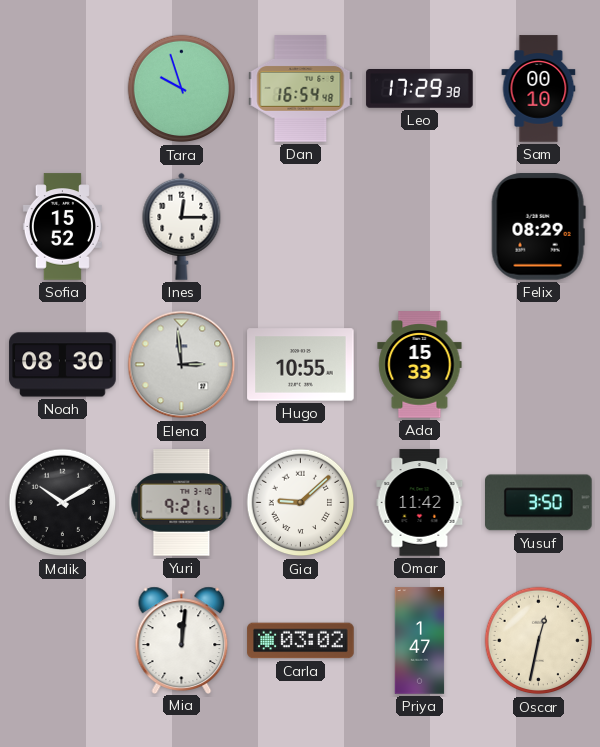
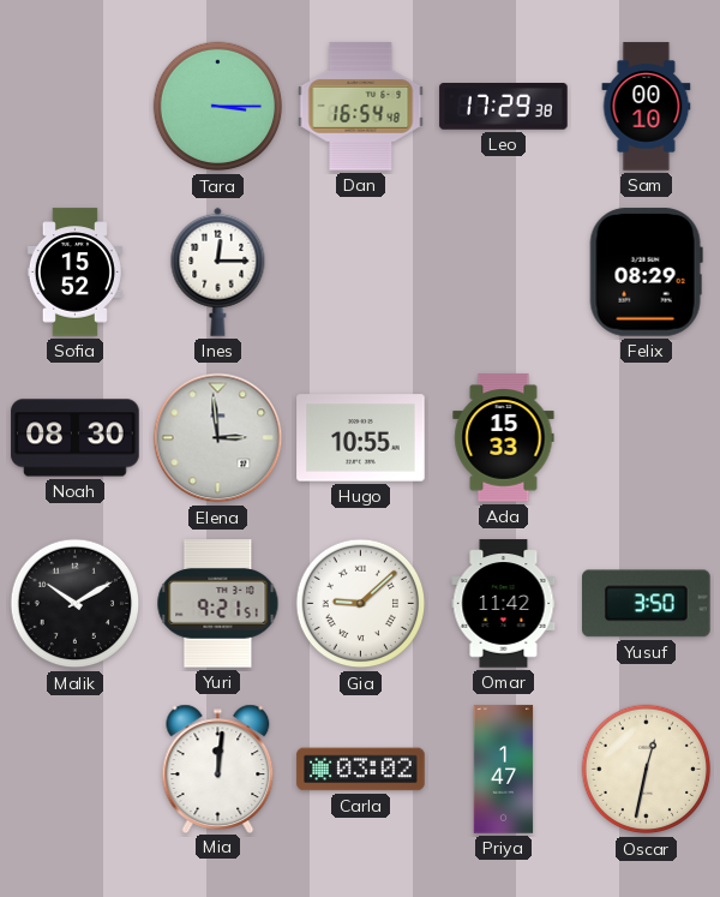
Tara: 9:57 -> 3:15 (218, 107)
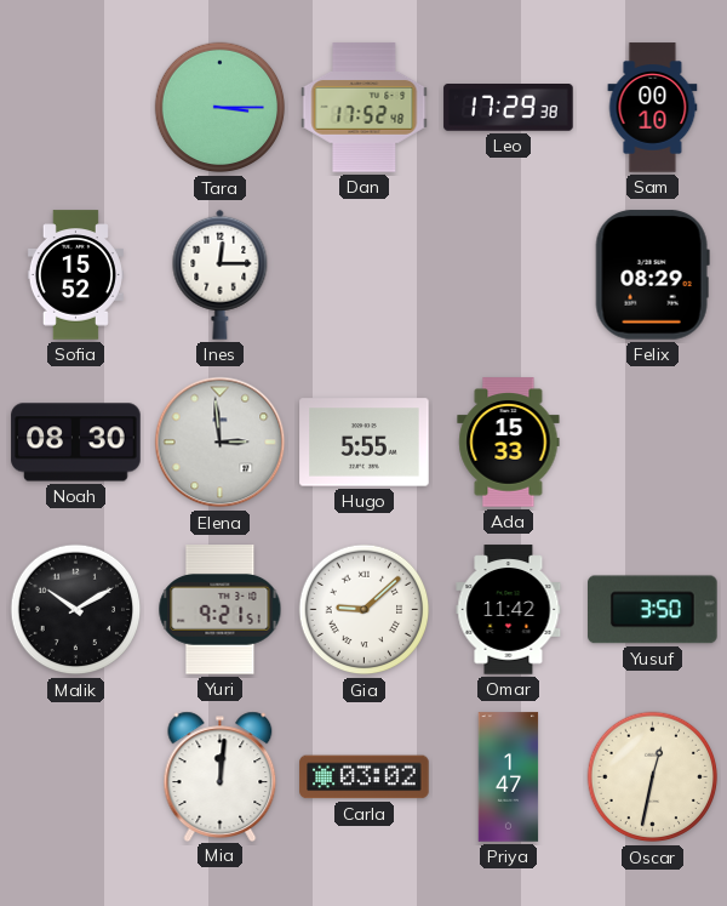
Dan: 16:54 -> 17:52 (365, 108)
Hugo: 10:55 -> 5:55 (365, 443)
